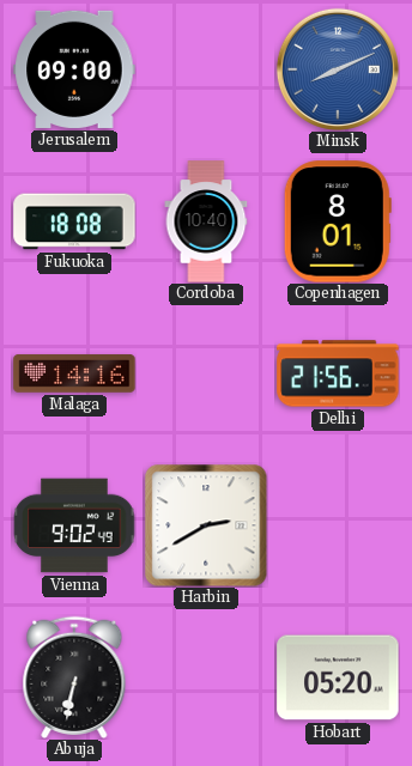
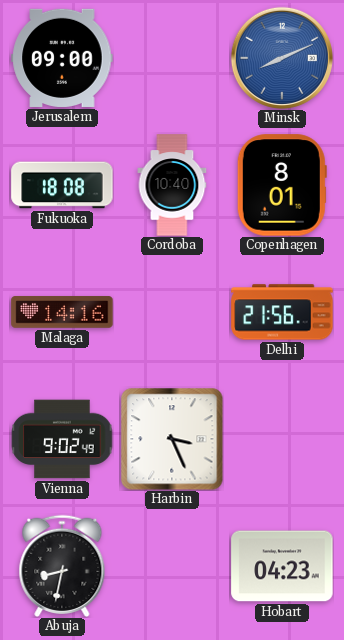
Harbin: 2:40 -> 3:26 (172, 439)
Abuja: 6:32 -> 8:32 (62, 566)
Hobart: 05:20 -> 04:23 (282, 566)
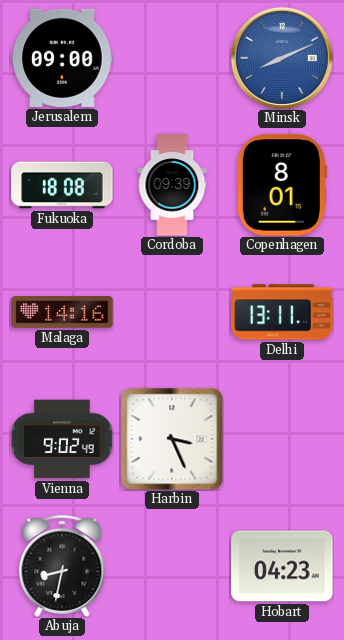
Cordoba: 10:40 -> 09:39 (172, 185)
Delhi: 21:56 -> 13:11 (282, 312)
